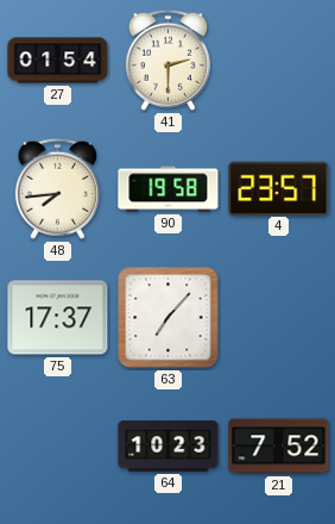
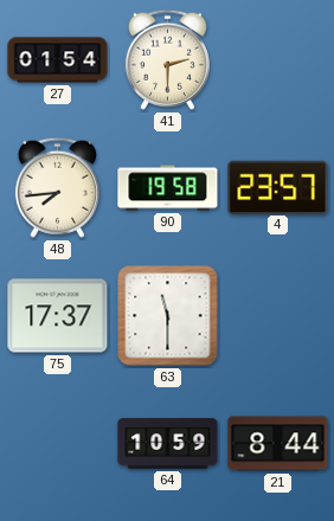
63: 7:07 -> 11:30 (168, 316)
64: 10:23 -> 10:59 (168, 444)
21: 7:52 -> 8:44 (278, 444)
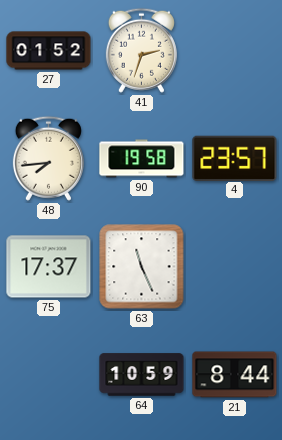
27: 01:54 -> 01:52 (49, 51)
41: 2:30 -> 2:33 (141, 50)
63: 11:30 -> 11:26 (142, 267)
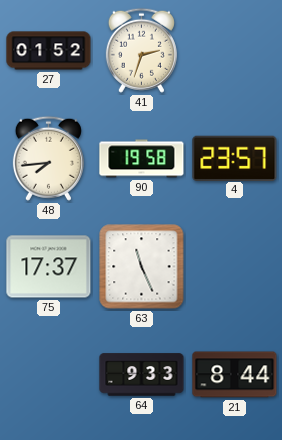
64: 10:59 -> 9:33 (142, 375)
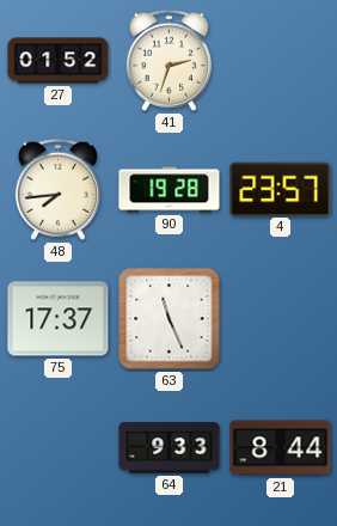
90: 19:58 -> 19:28 (170, 190)
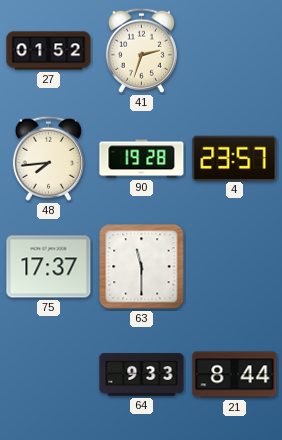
63: 11:26 -> 11:30 (142, 267)
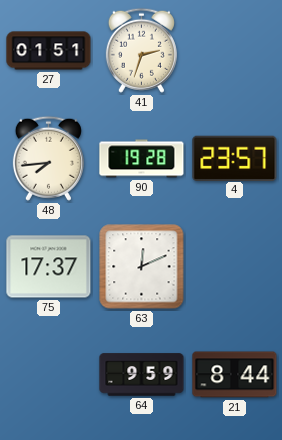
27: 01:52 -> 01:51 (49, 51)
63: 11:30 -> 12:11 (142, 267)
64: 9:33 -> 9:59 (142, 375)
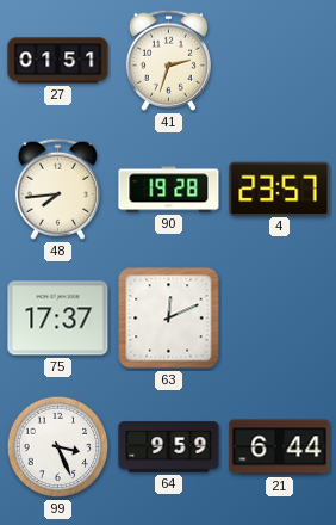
99: none -> 3:26 (58, 447)
21: 8:44 -> 6:44 (280, 447)
